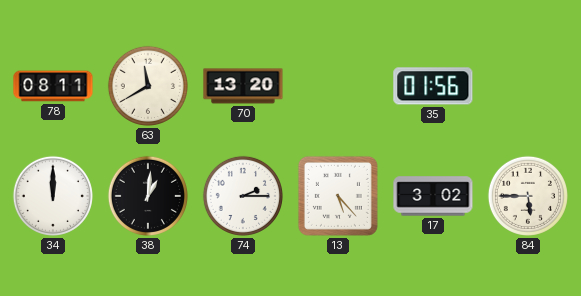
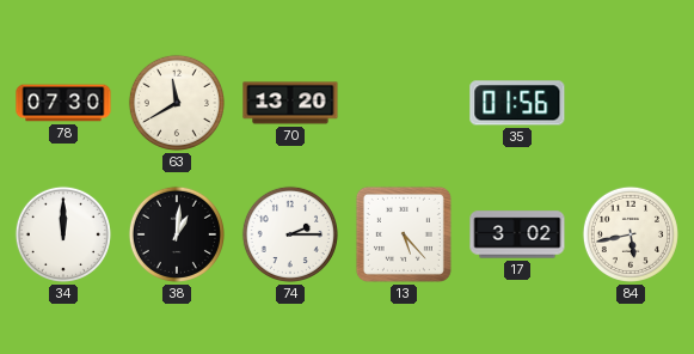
78: 08:11 -> 07:30 (63, 103)
84: 5:45 -> 5:43 (631, 234)
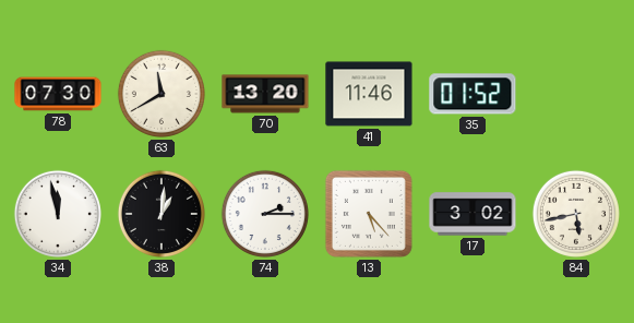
41: none -> 11:46 (369, 94)
35: 01:56 -> 01:52 (472, 94)
34: 12:00 -> 11:58 (58, 214)
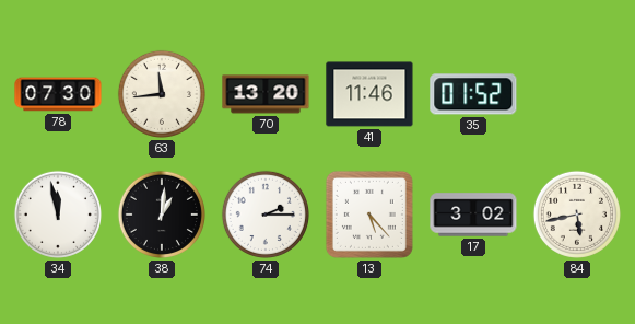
63: 11:40 -> 11:44 (162, 94)
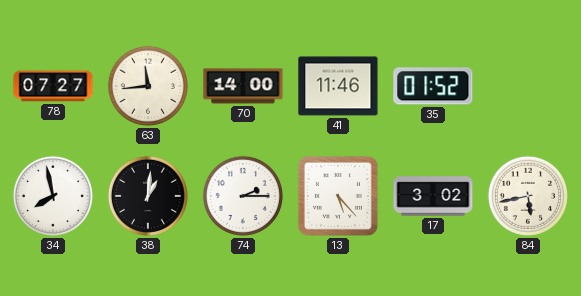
78: 07:30 -> 07:27 (53, 86)
70: 13:20 -> 14:00 (243, 86)
34: 11:58 -> 7:58 (53, 196)
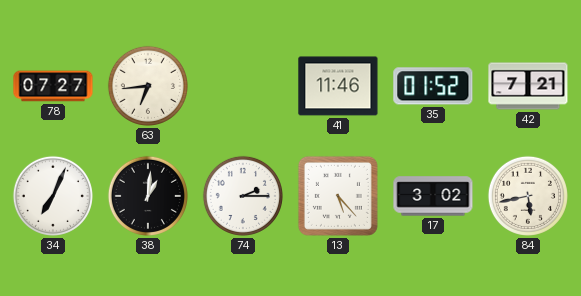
63: 11:44 -> 6:44 (148, 86)
70: 14:00 -> none (243, 86)
42: none -> 7:21 (528, 86)
34: 7:58 -> 7:04 (53, 196)
